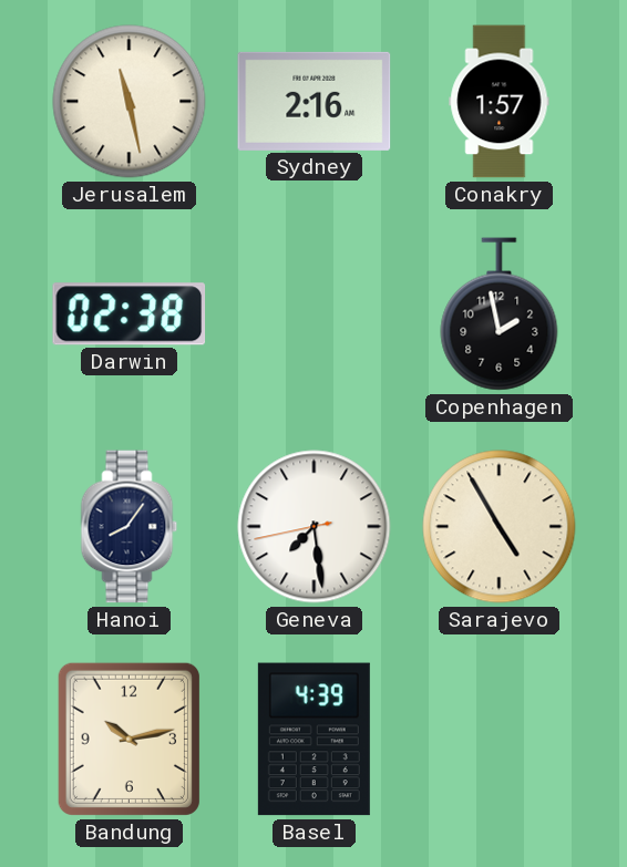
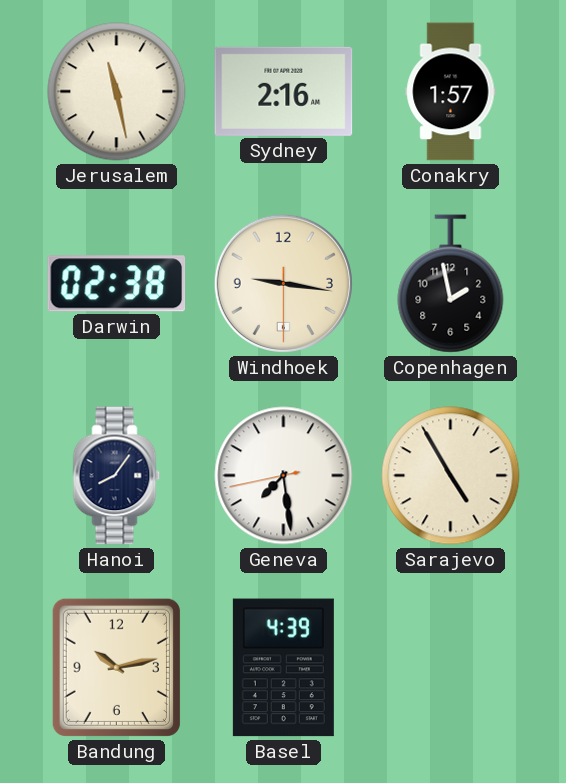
Windhoek: none -> 9:16 (283, 283)
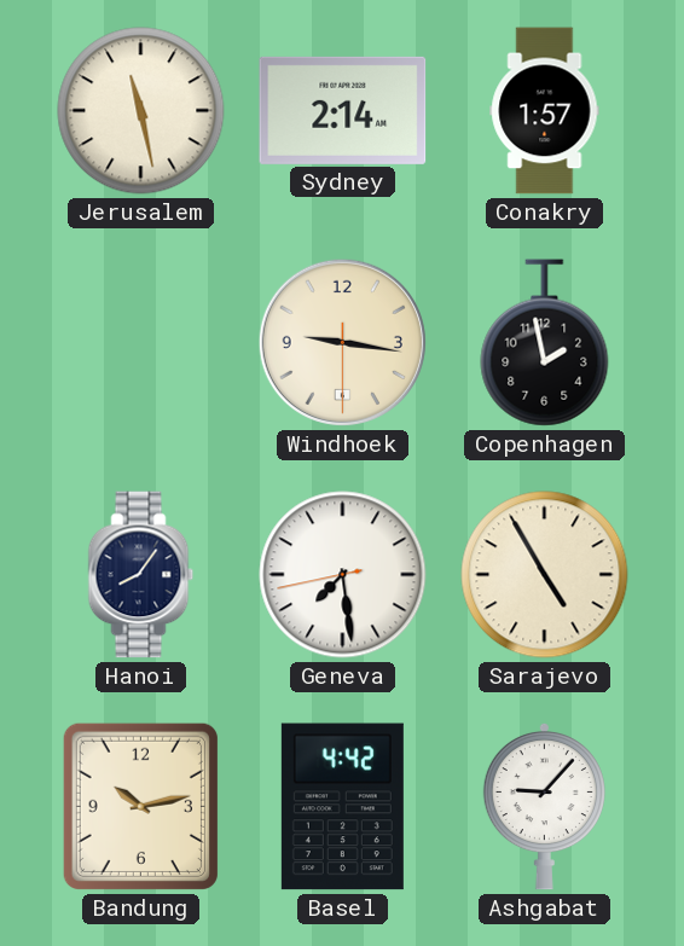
Sydney: 2:16 -> 2:14 (343, 110)
Darwin: 02:38 -> none (117, 284)
Basel: 4:39 -> 4:42 (342, 807)
Ashgabat: none -> 9:07 (544, 806)
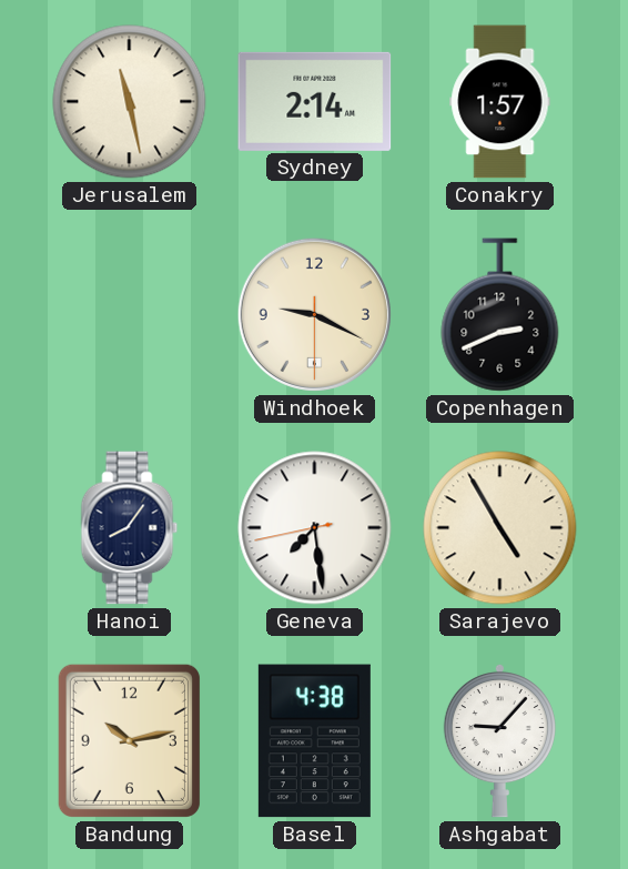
Windhoek: 9:16 -> 9:19 (314, 314)
Copenhagen: 1:58 -> 2:41 (500, 315)
Basel: 4:42 -> 4:38 (314, 741)
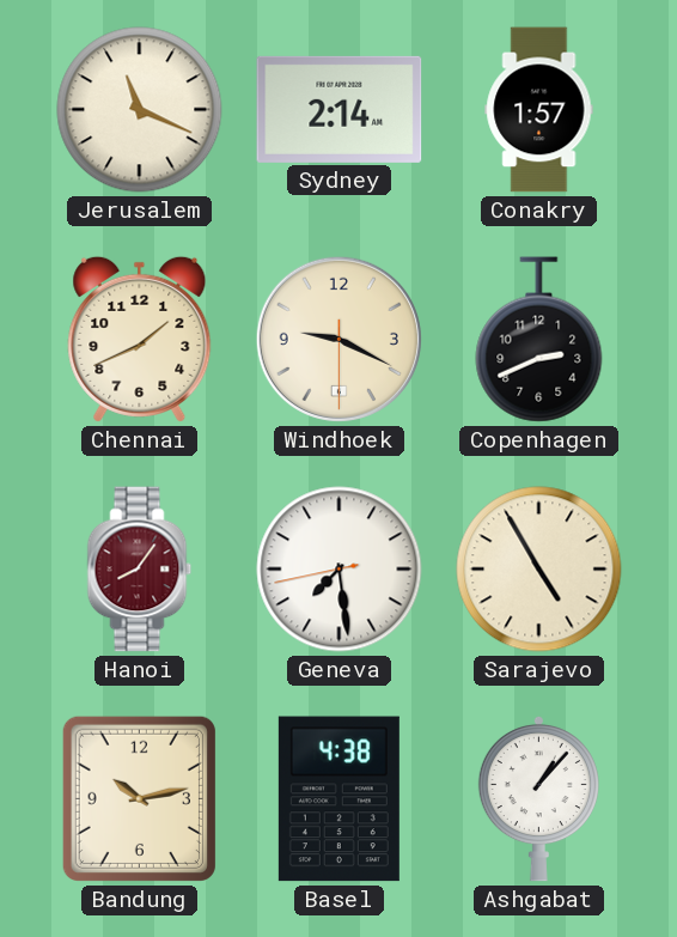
Jerusalem: 11:28 -> 11:19 (140, 110)
Chennai: none -> 1:41 (140, 339)
Hanoi dial: navy -> burgundy (140, 570)
Ashgabat: 9:07 -> 1:07 (538, 798)
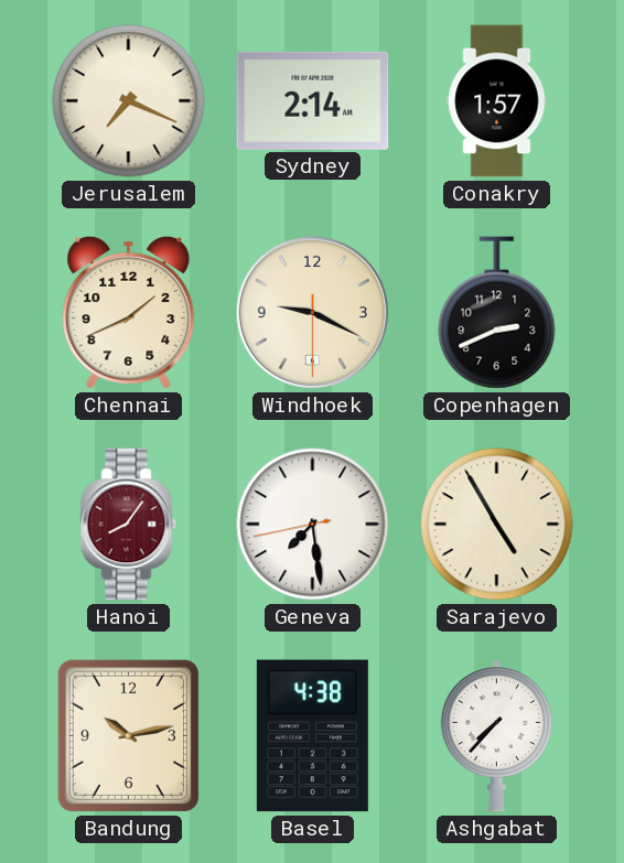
Jerusalem: 11:19 -> 7:19 (129, 101)
Ashgabat: 1:07 -> 7:37 (496, 735)
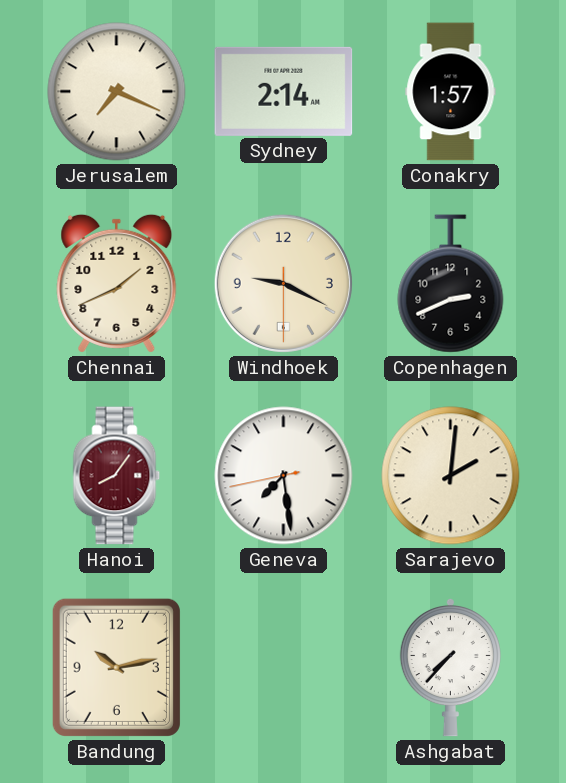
Sarajevo: 4:55 -> 2:01 (451, 476)
Basel: 4:38 -> none (312, 736)
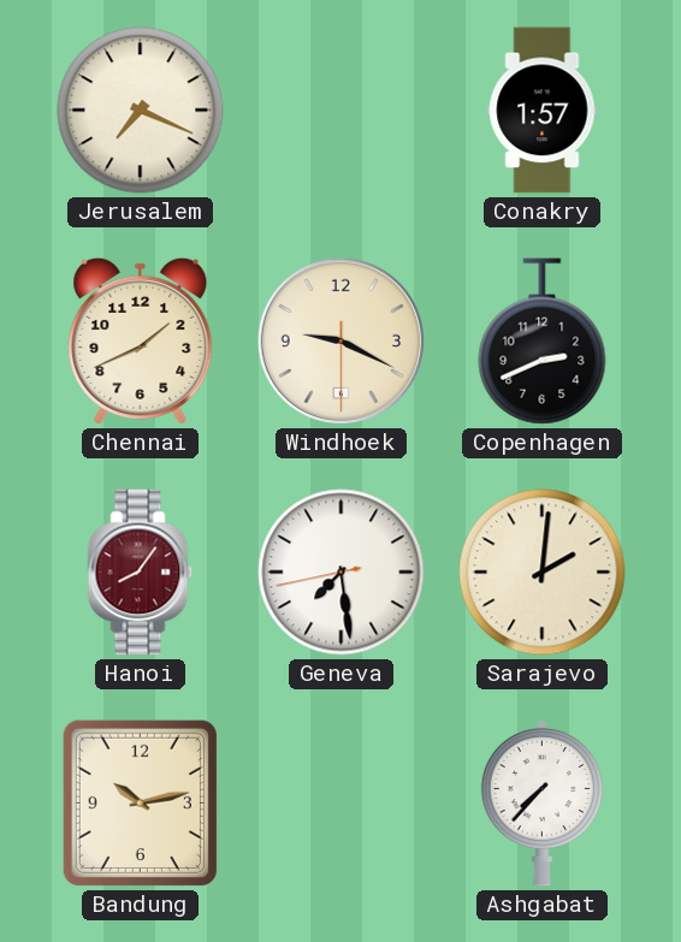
Sydney: 2:14 -> none (284, 91)
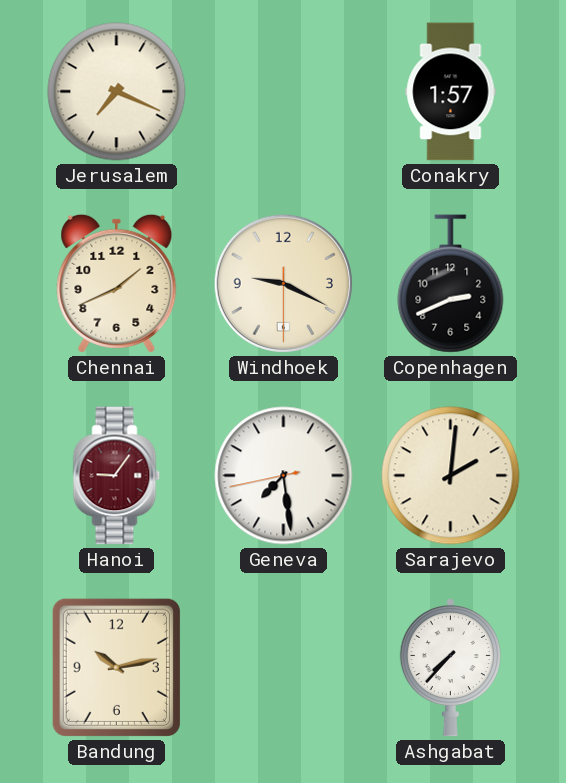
Hanoi: 8:06 -> 9:06 (117, 476)
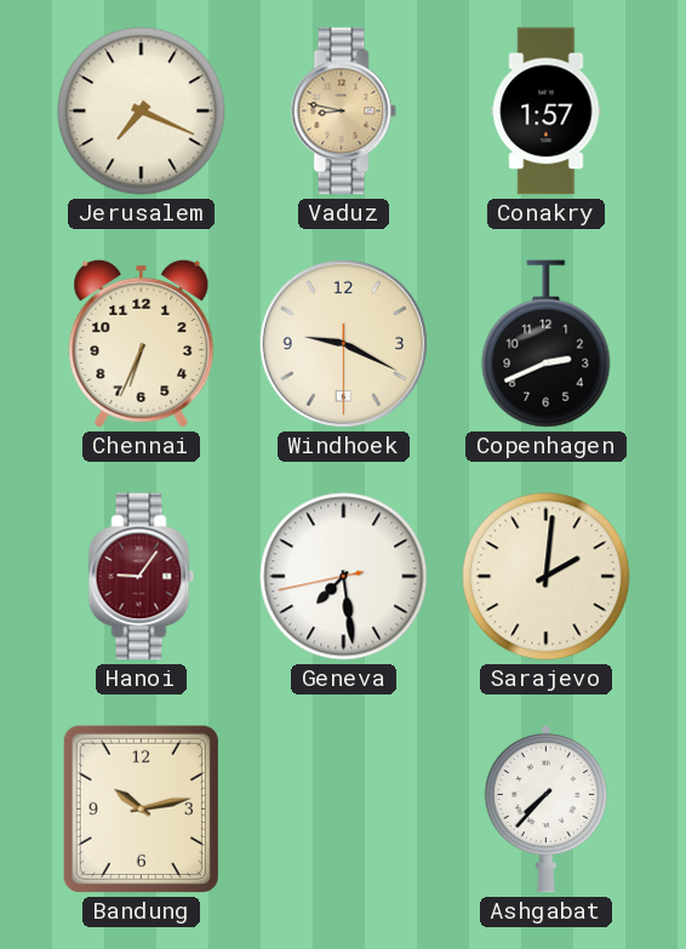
Vaduz: none -> 8:47 (344, 112)
Chennai: 1:41 -> 6:34 (142, 343)
